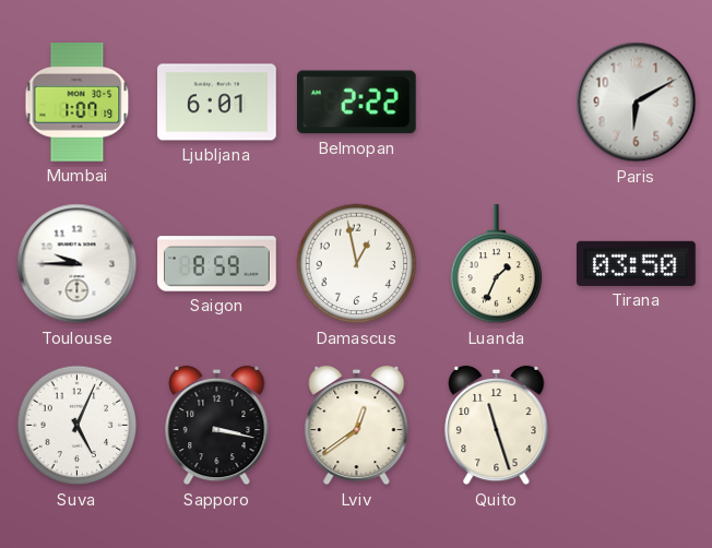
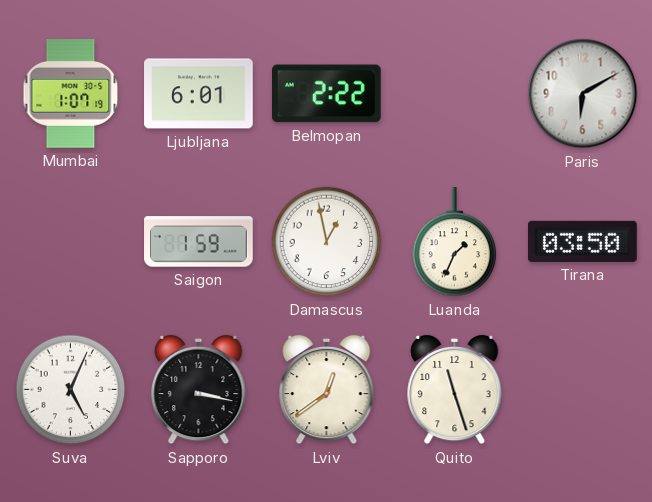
Toulouse: 9:45 -> none (78, 264)
Saigon: 8:59 -> 1:59 (199, 242)
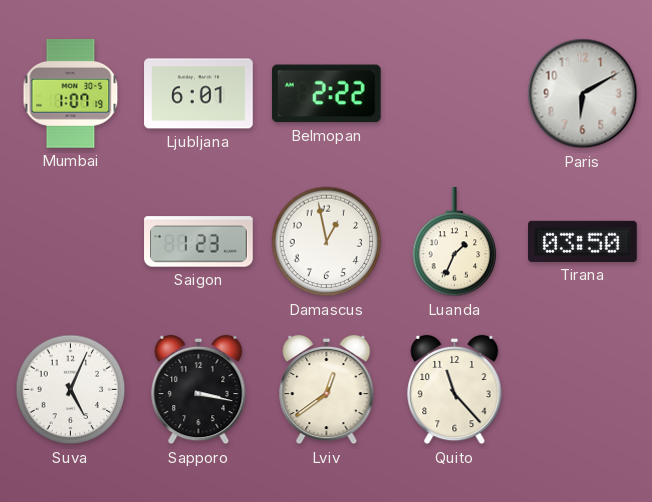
Saigon: 1:59 -> 1:23 (199, 242)
Quito: 11:27 -> 11:23 (455, 390)
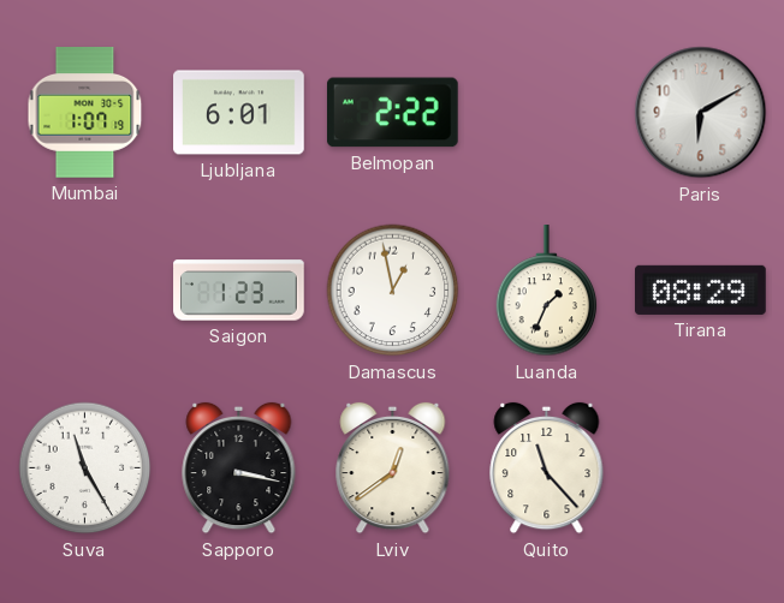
Tirana: 03:50 -> 08:29 (701, 289)
Suva: 5:04 -> 11:25 (85, 468)
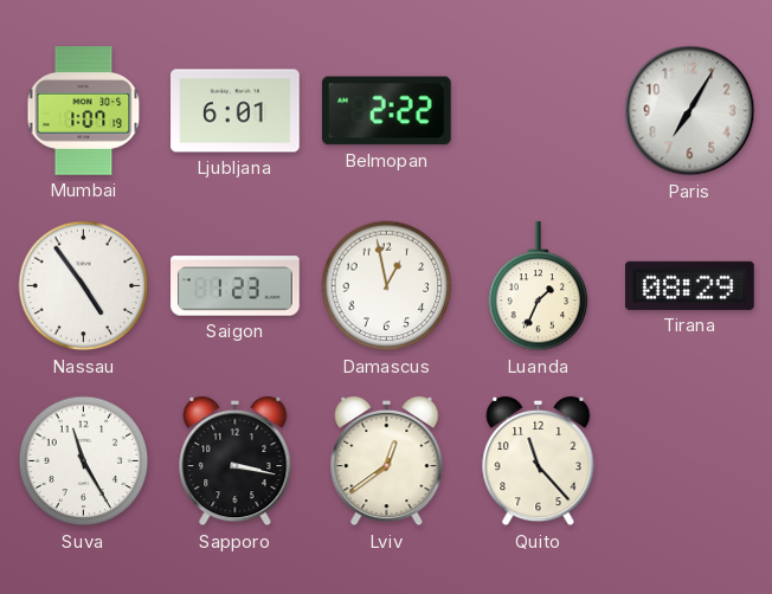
Paris: 6:10 -> 7:05 (690, 111)
Nassau: none -> 4:54 (84, 286)
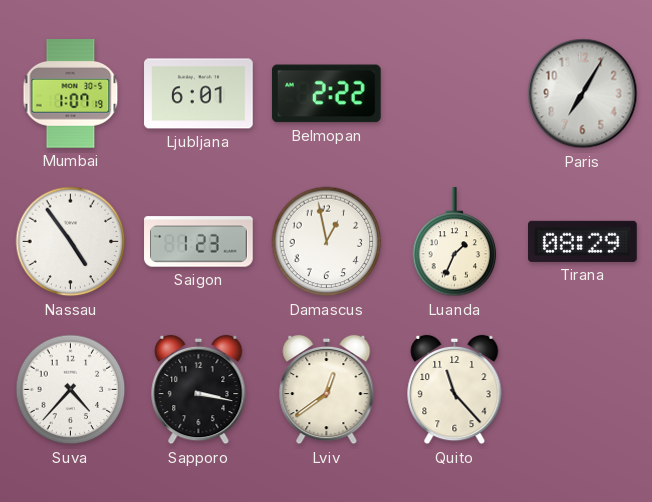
Suva: 11:25 -> 4:37 (71, 390)
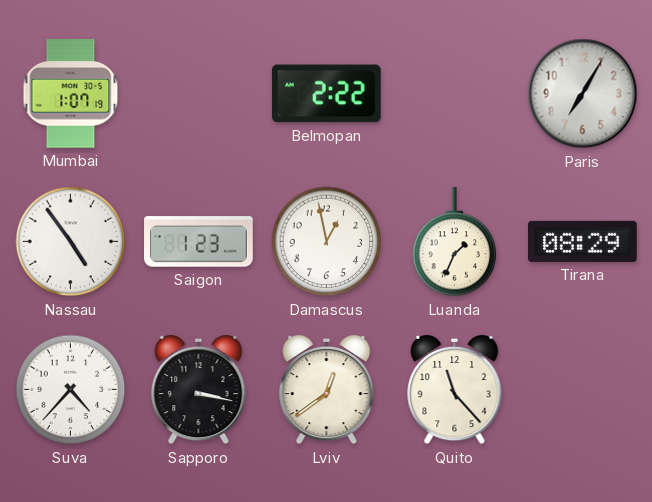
Ljubljana: 6:01 -> none (199, 94)
